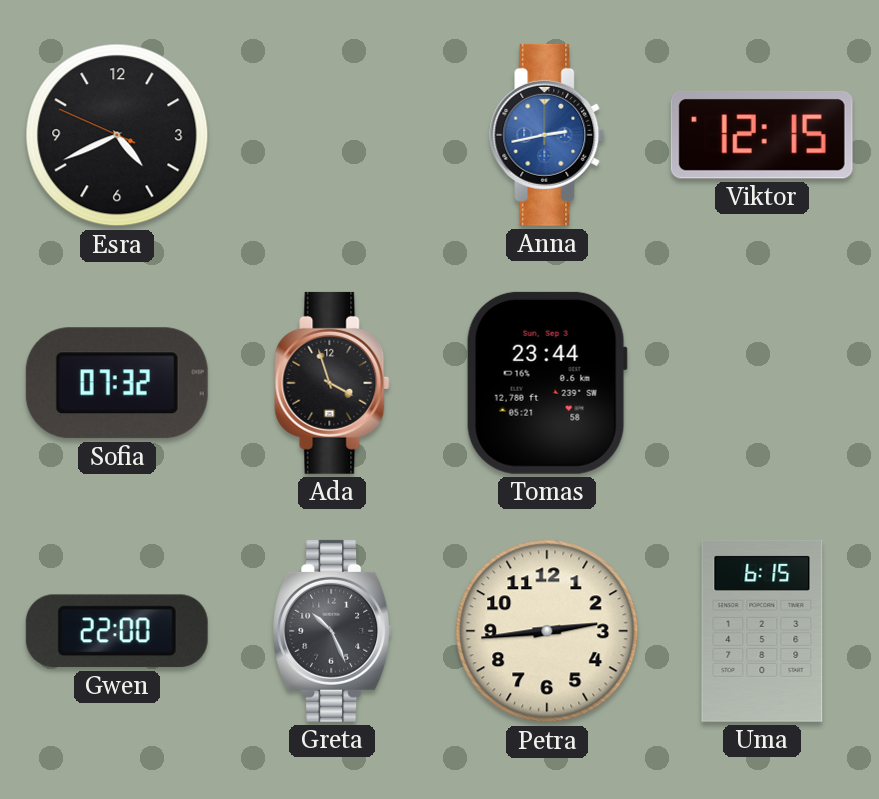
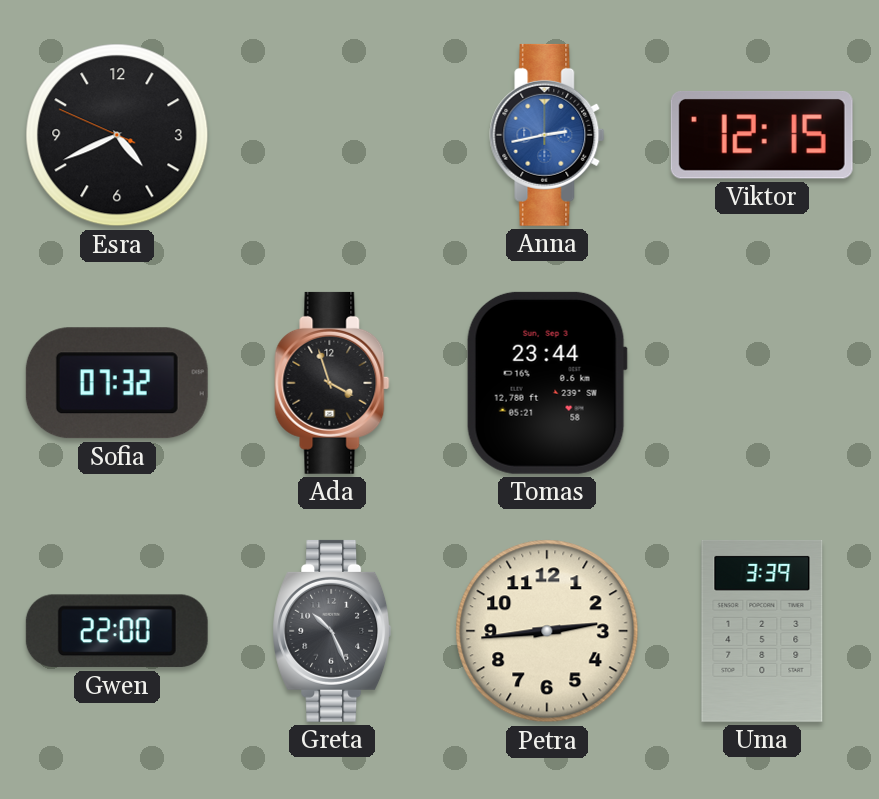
Uma: 6:15 -> 3:39 (762, 631)
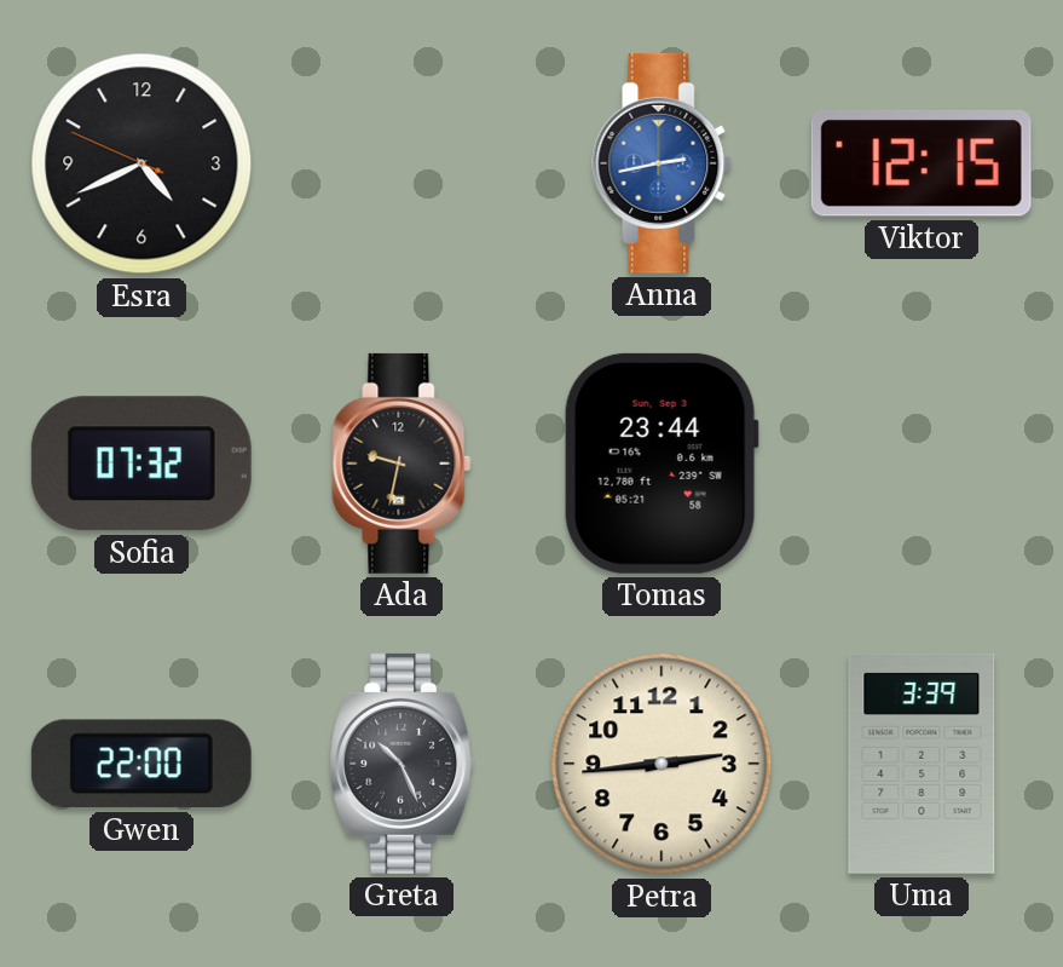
Ada: 3:57 -> 9:32 (401, 464)
